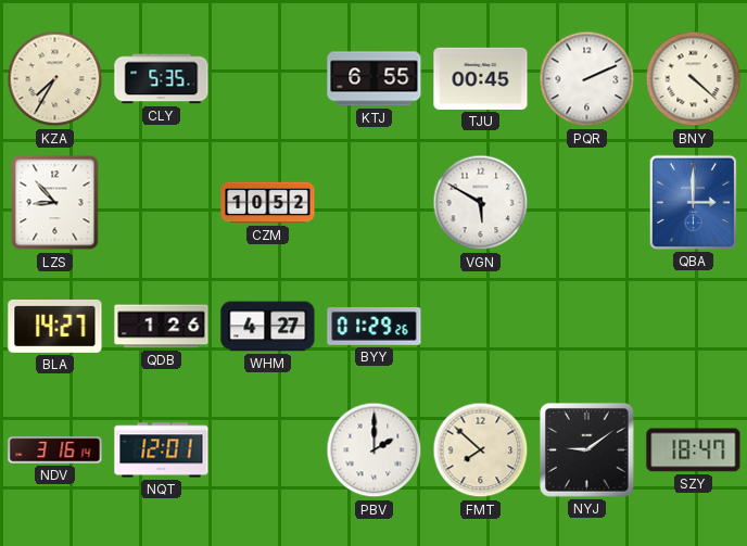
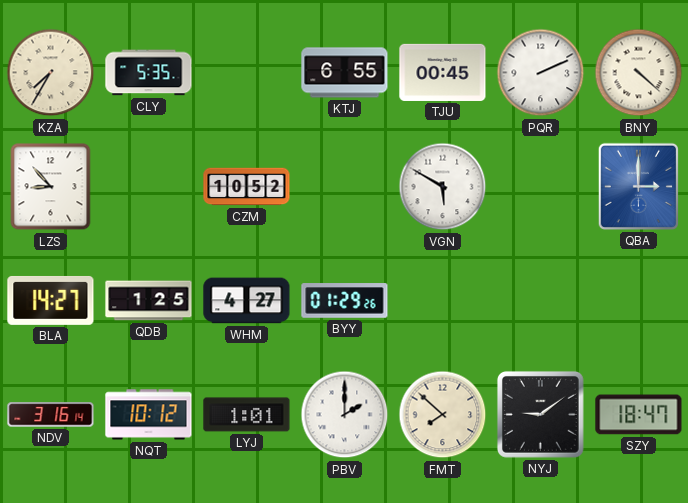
QDB: 1:26 -> 1:25 (149, 301)
NQT: 12:01 -> 10:12 (149, 415)
LYJ: none -> 1:01 (247, 415)
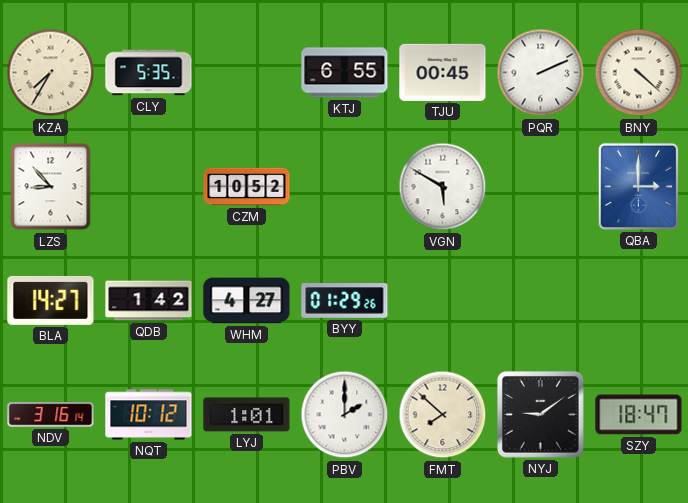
QDB: 1:25 -> 1:42 (149, 301)
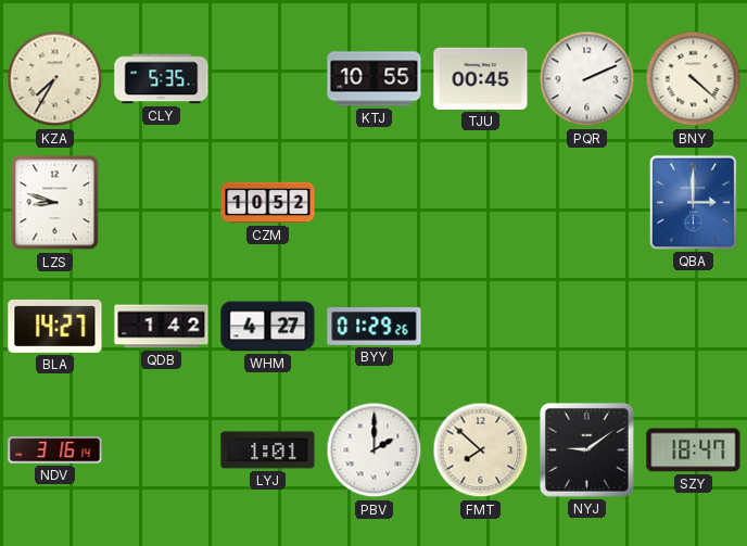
KTJ: 6:55 -> 10:55 (375, 79)
LZS: 8:53 -> 8:48 (55, 203)
VGN: 5:50 -> none (443, 187)
NQT: 10:12 -> none (149, 415)
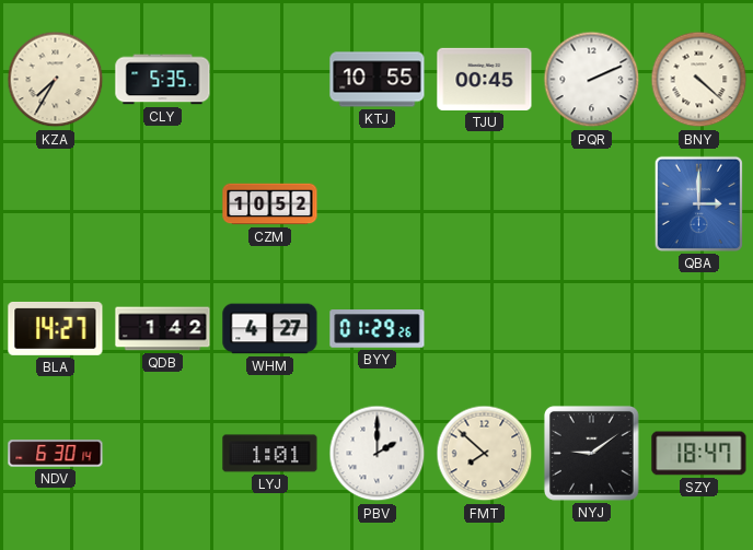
LZS: 8:48 -> none (55, 203)
NDV: 3:16 -> 6:30 (56, 454)
